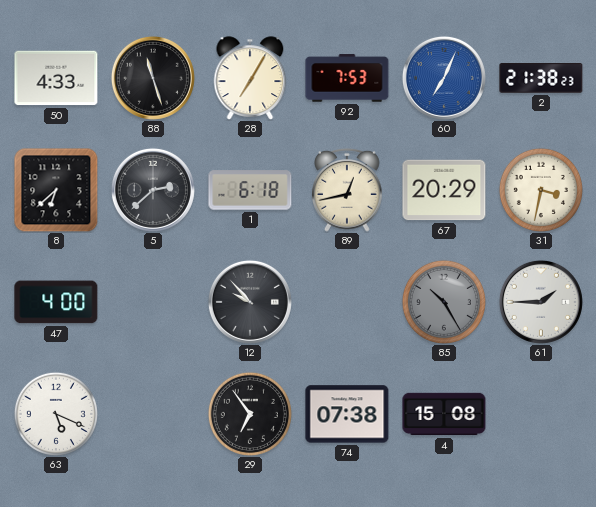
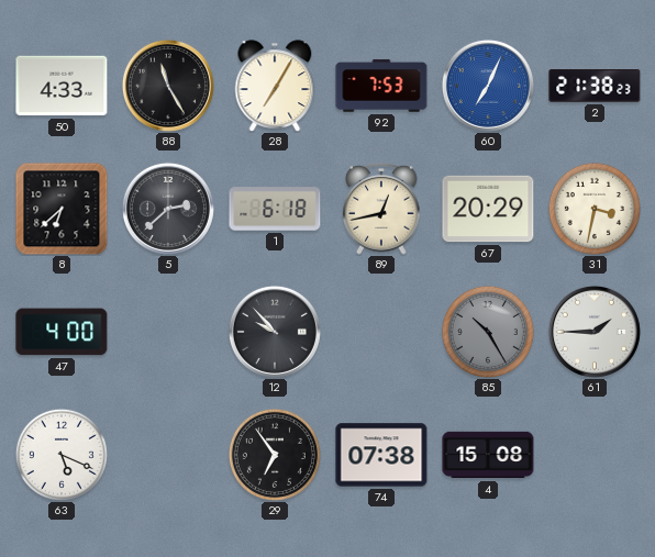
88: 11:27 -> 11:25 (168, 86)
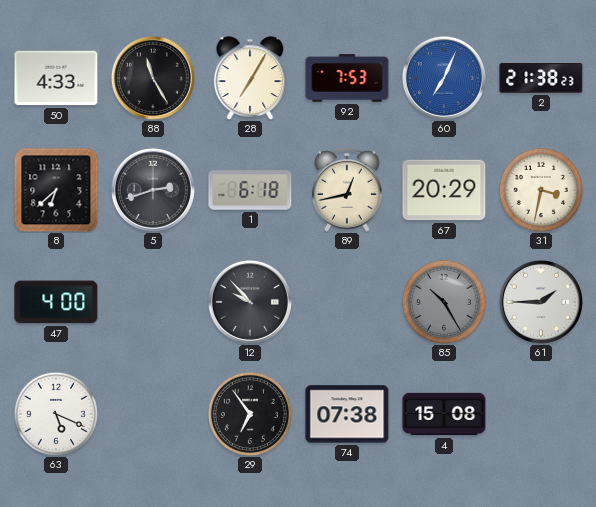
5: 2:38 -> 2:42 (153, 190)
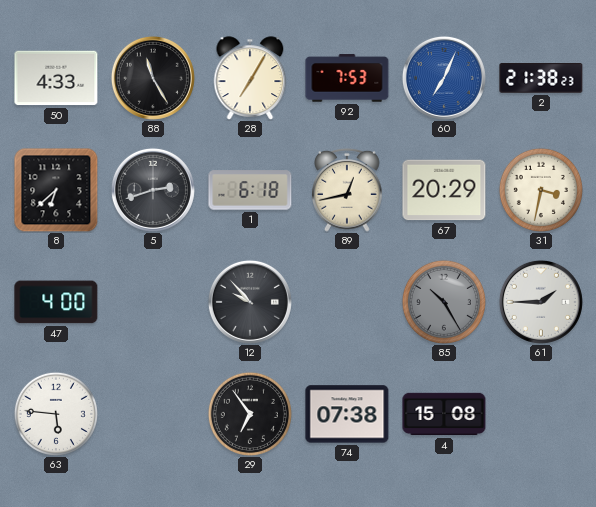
63: 5:19 -> 5:46 (56, 414)
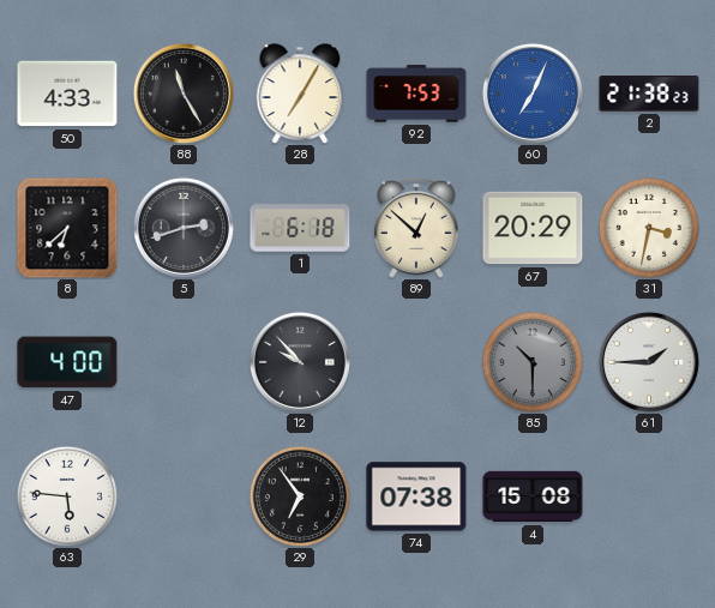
89: 12:43 -> 12:52 (417, 228)
85: 10:25 -> 10:30 (533, 362)
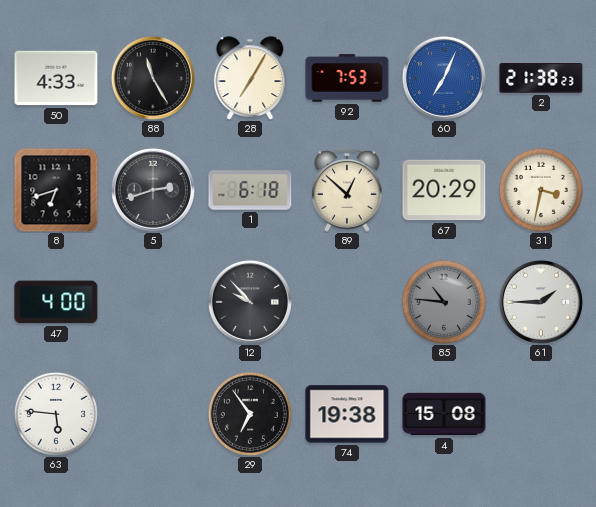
8: 6:38 -> 6:42 (56, 190)
85: 10:30 -> 10:46 (444, 302)
74: 07:38 -> 19:38 (347, 414)
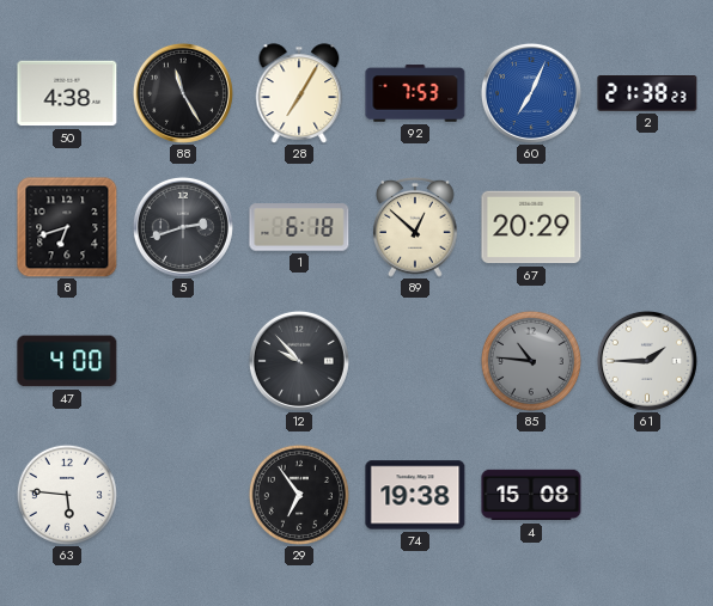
50: 4:33 -> 4:38 (67, 93)
31: 3:32 -> none (541, 190)
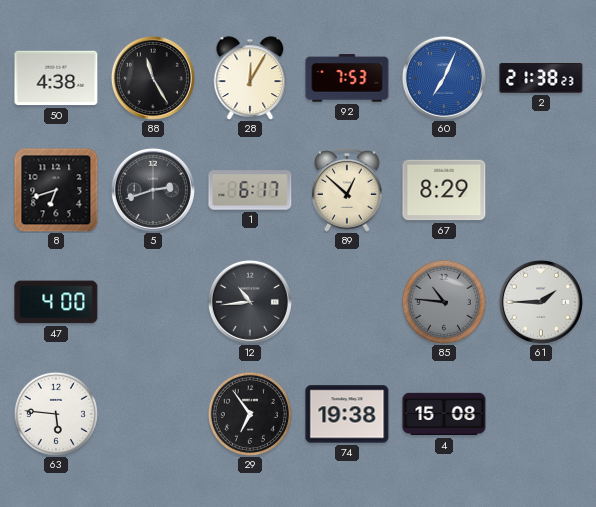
28: 7:05 -> 12:05 (250, 78)
1: 6:18 -> 6:17 (250, 190)
67: 20:29 -> 8:29 (444, 190)
12: 9:53 -> 10:44 (250, 302)
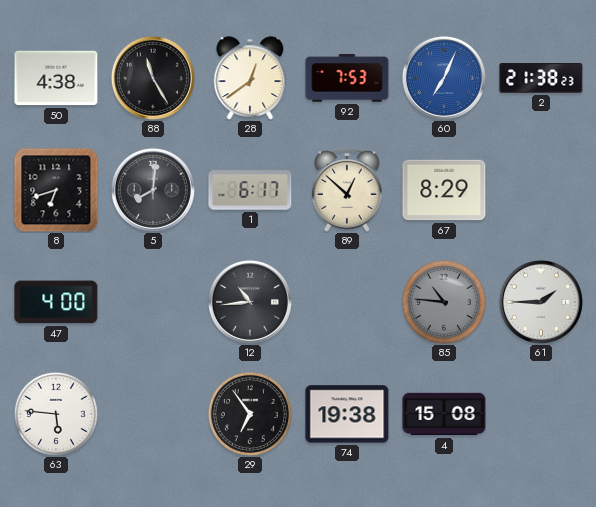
28: 12:05 -> 12:39 (250, 78)
5: 2:42 -> 8:01 (153, 190)
